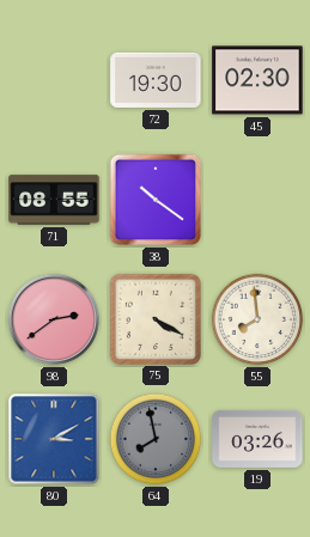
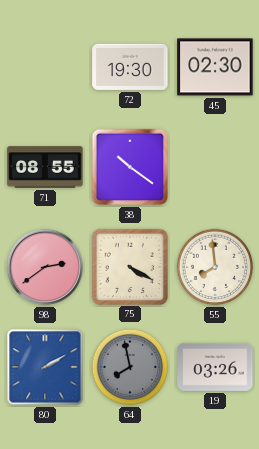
80: 3:10 -> 2:10 (45, 367)
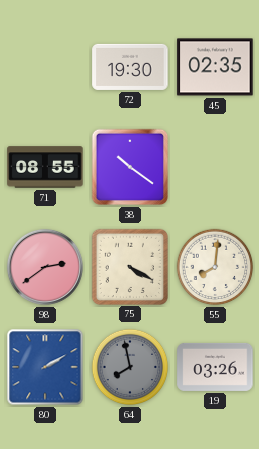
45: 02:30 -> 02:35 (215, 67)
55: 7:59 -> 8:01 (215, 267)
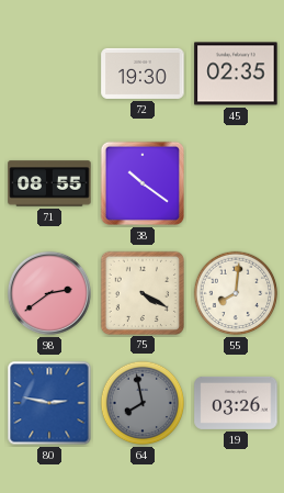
80: 2:10 -> 2:47 (49, 403)
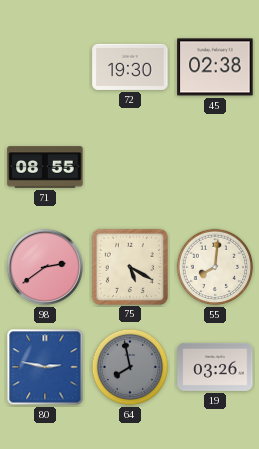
45: 02:35 -> 02:38 (215, 67)
38: 10:21 -> none (143, 183)
75: 4:20 -> 5:20 (129, 266)
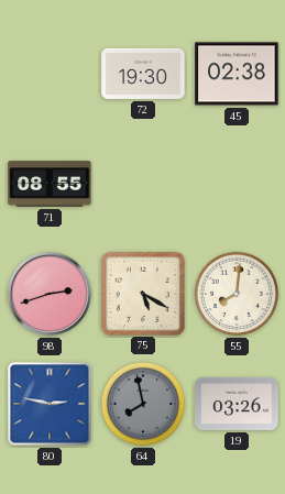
98: 2:39 -> 2:42 (50, 294)
